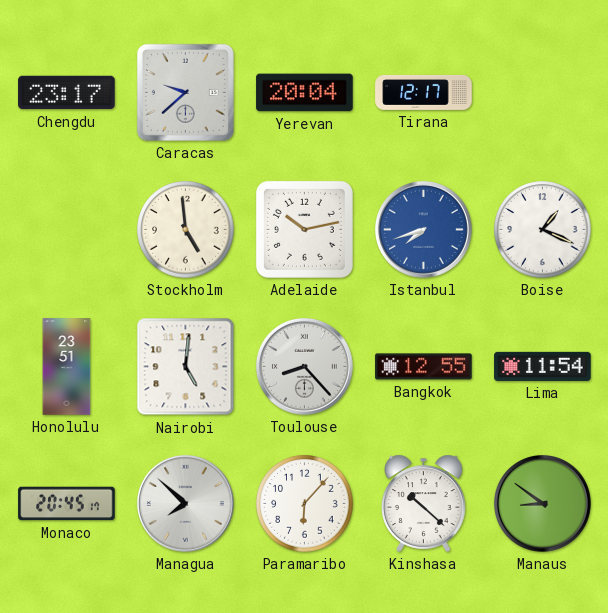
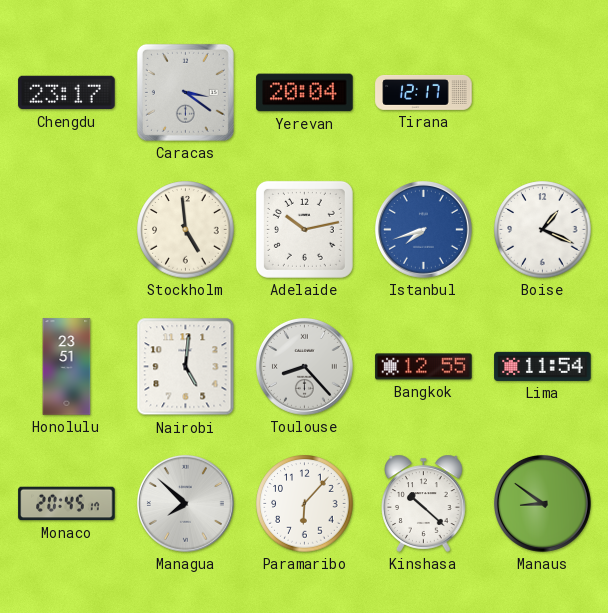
Caracas: 9:38 -> 3:21 (185, 92)
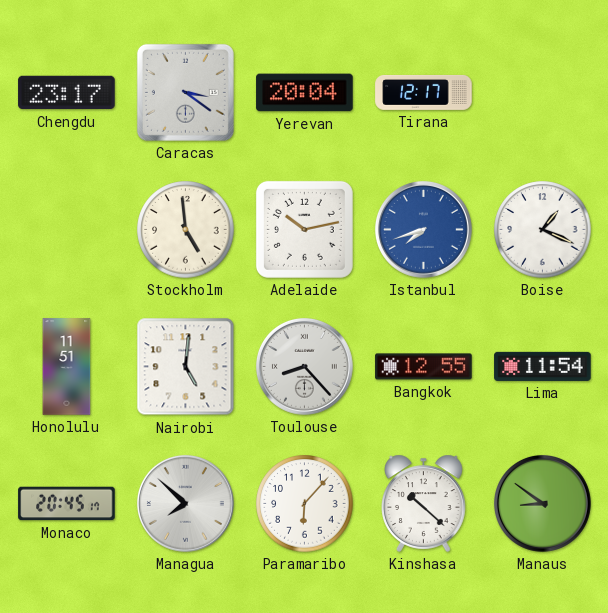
Honolulu: 23:51 -> 11:51 (67, 367)
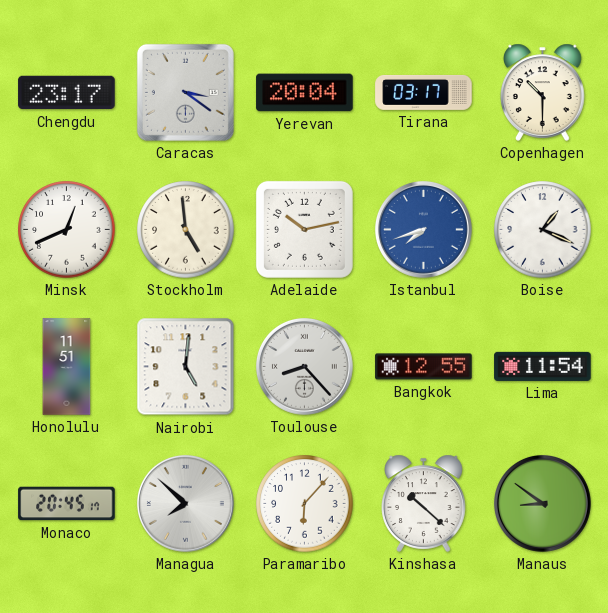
Tirana: 12:17 -> 03:17 (424, 93)
Copenhagen: none -> 10:30 (543, 92)
Minsk: none -> 12:41 (67, 230)
